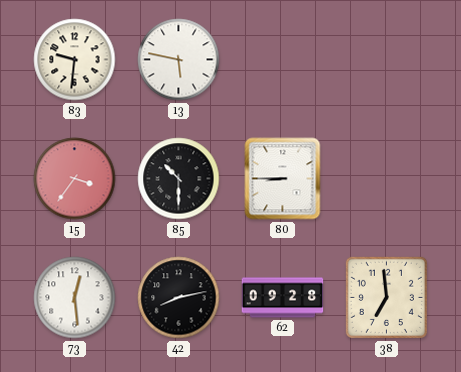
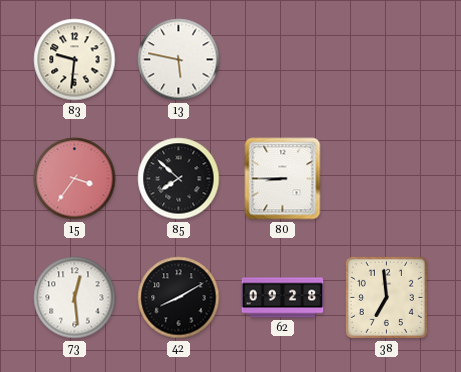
85: 10:30 -> 7:52 (179, 179)
42: 8:13 -> 8:10 (179, 298)
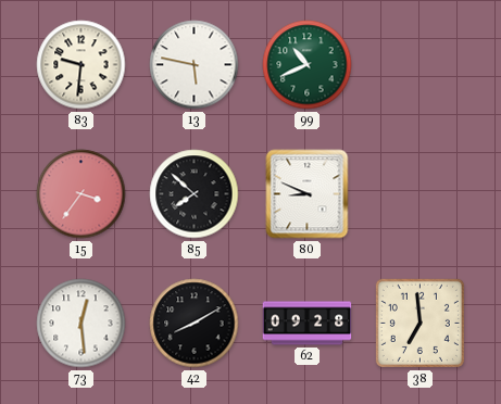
99: none -> 10:41 (308, 65)
80: 8:45 -> 8:49 (308, 194)
